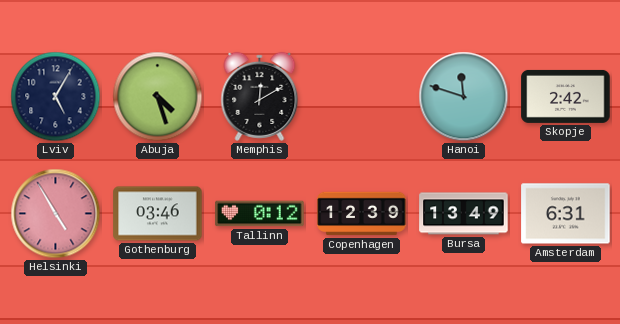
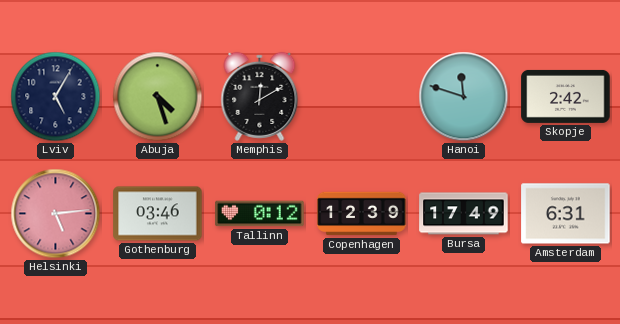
Helsinki: 4:55 -> 5:14 (56, 214)
Bursa: 13:49 -> 17:49 (464, 214)
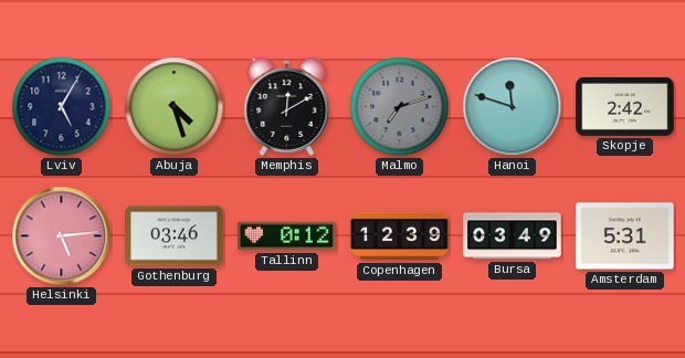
Malmo: none -> 7:12 (400, 107)
Bursa: 17:49 -> 03:49 (513, 236)
Amsterdam: 6:31 -> 5:31 (625, 236)
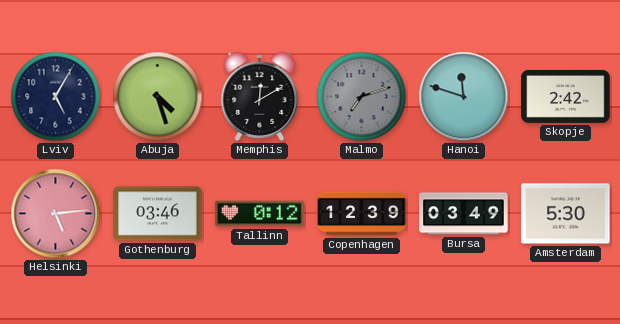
Amsterdam: 5:31 -> 5:30 (566, 214)
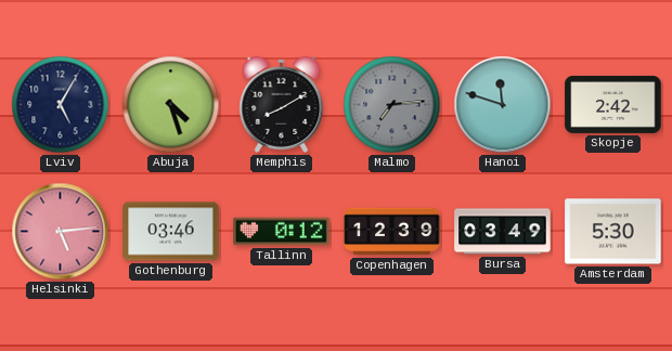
Memphis: 12:10 -> 8:10 (282, 104)
Malmo: 7:12 -> 7:14 (392, 105)
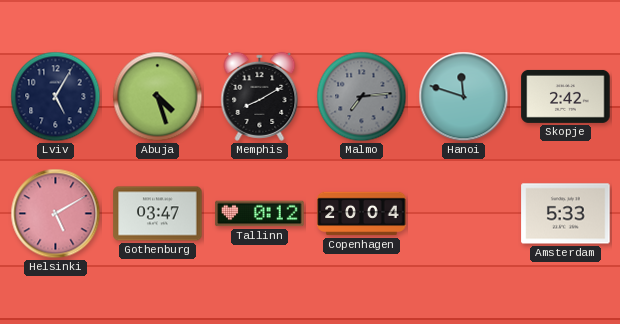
Helsinki: 5:14 -> 5:10 (56, 214)
Gothenburg: 03:46 -> 03:47 (158, 214)
Copenhagen: 12:39 -> 20:04 (362, 214)
Bursa: 03:49 -> none (503, 232)
Amsterdam: 5:30 -> 5:33 (566, 214)
